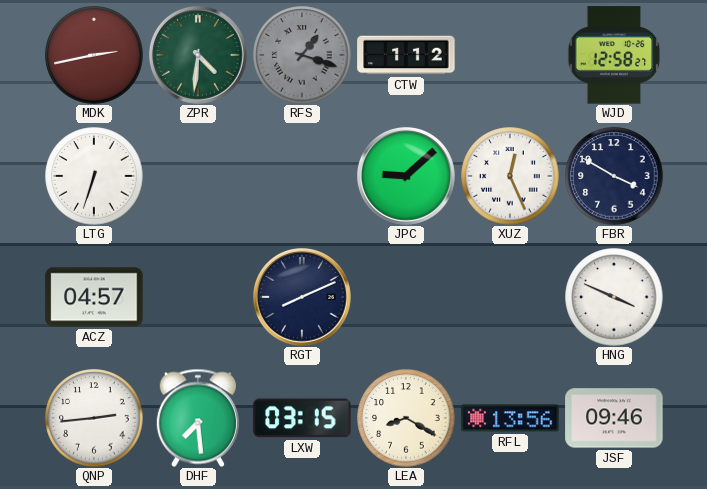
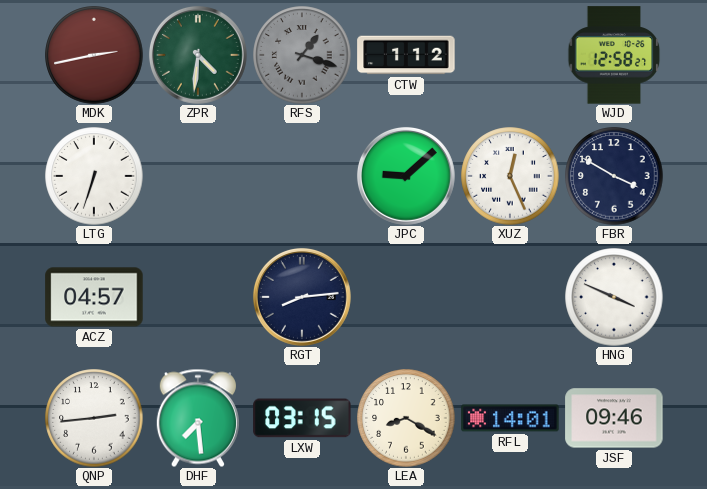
RGT: 8:11 -> 8:14 (302, 297)
RFL: 13:56 -> 14:01 (510, 418)
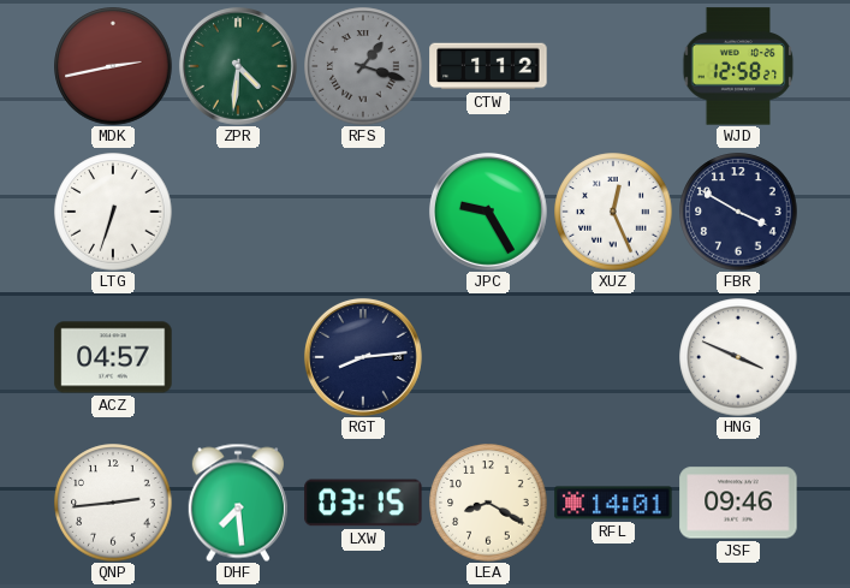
JPC: 9:08 -> 9:25 (488, 212)
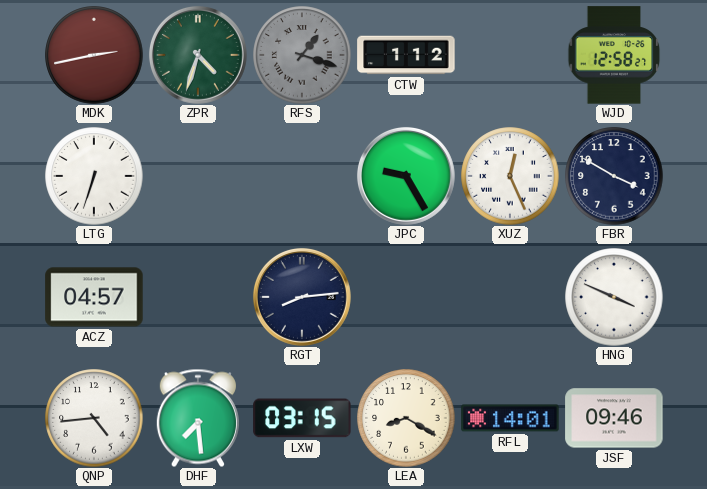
ZPR: 4:31 -> 4:33 (198, 55)
QNP: 2:44 -> 4:44 (94, 418)
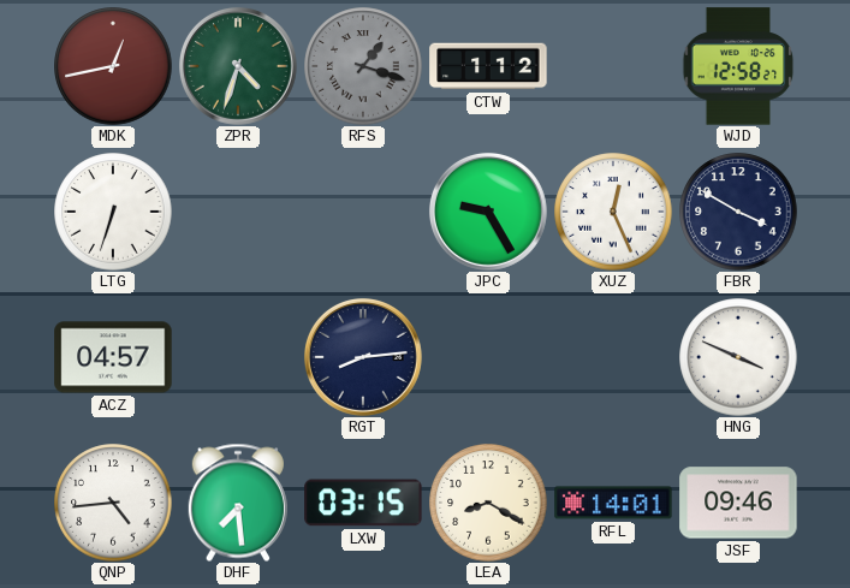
MDK: 2:43 -> 12:43 (113, 66)
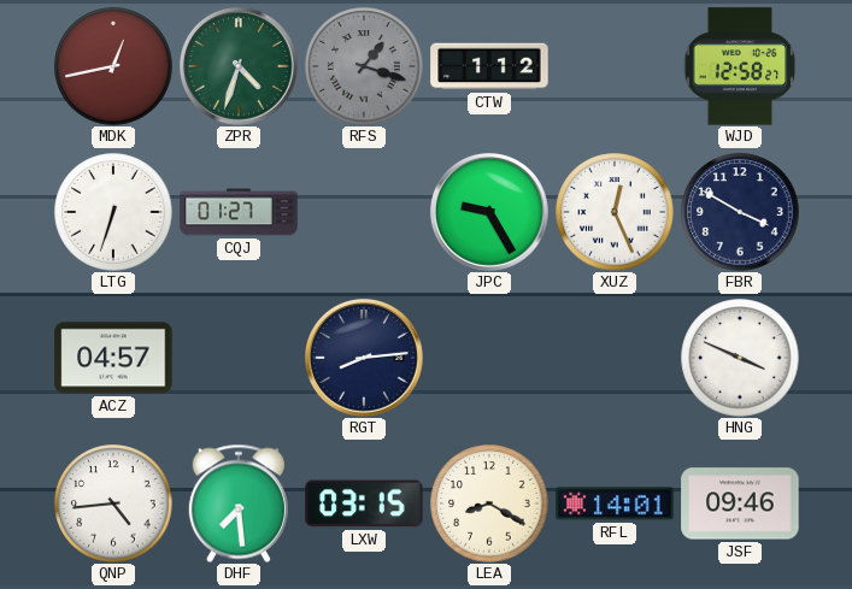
CQJ: none -> 01:27 (239, 212)
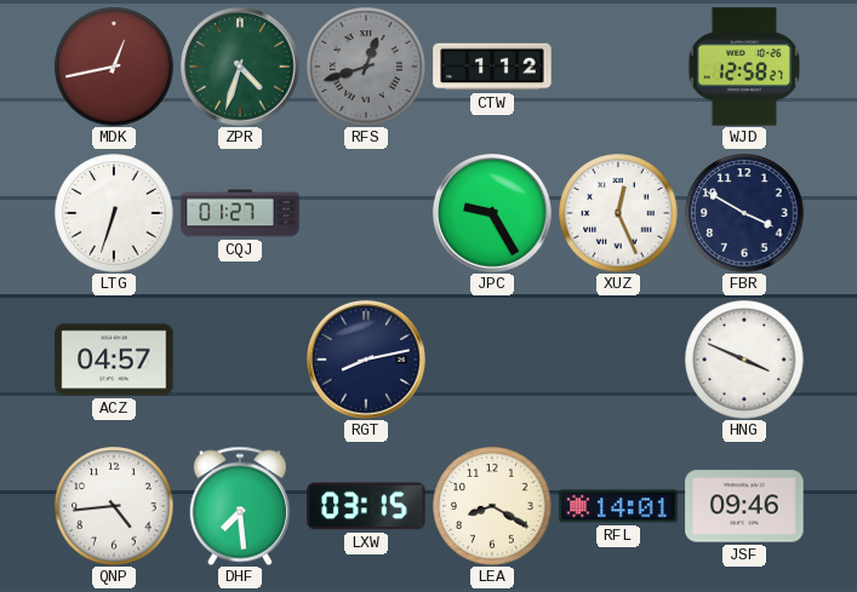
RFS: 1:18 -> 12:42 (366, 67)
RGT: 8:14 -> 8:13 (366, 360)
